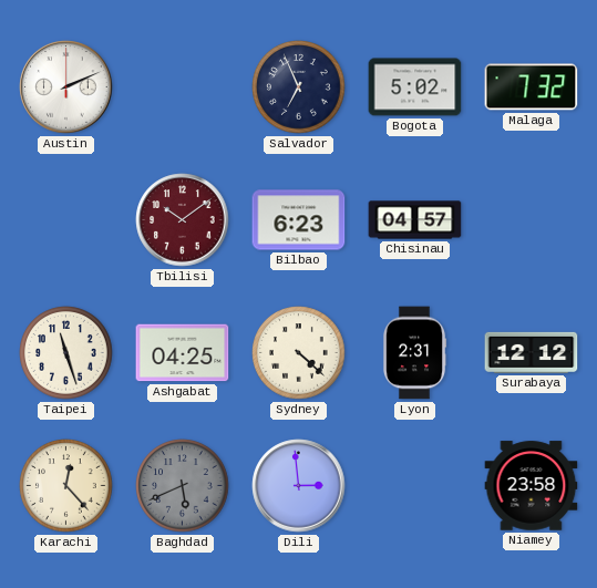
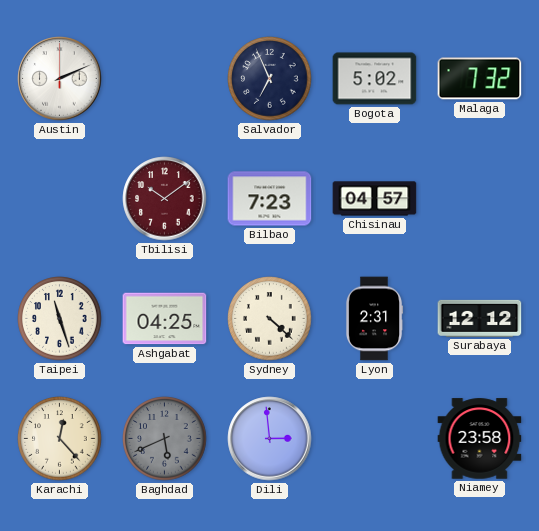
Bilbao: 6:23 -> 7:23 (270, 199)
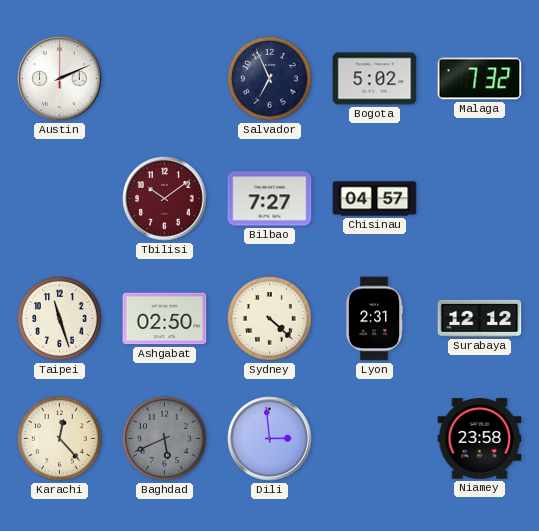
Bilbao: 7:23 -> 7:27 (270, 199)
Ashgabat: 04:25 -> 02:50 (165, 319)
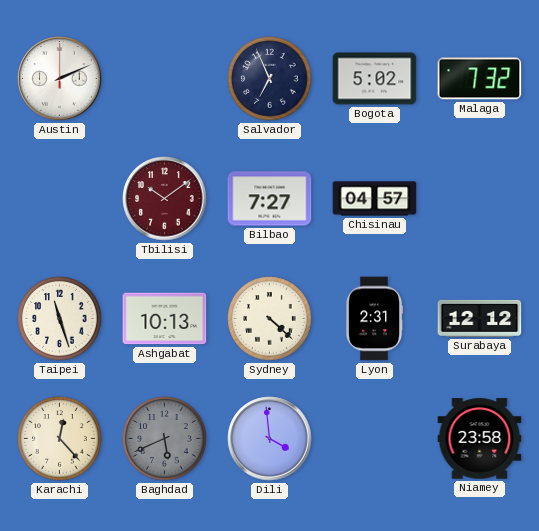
Ashgabat: 02:50 -> 10:13 (165, 319)
Dili: 2:59 -> 3:59 (270, 439)
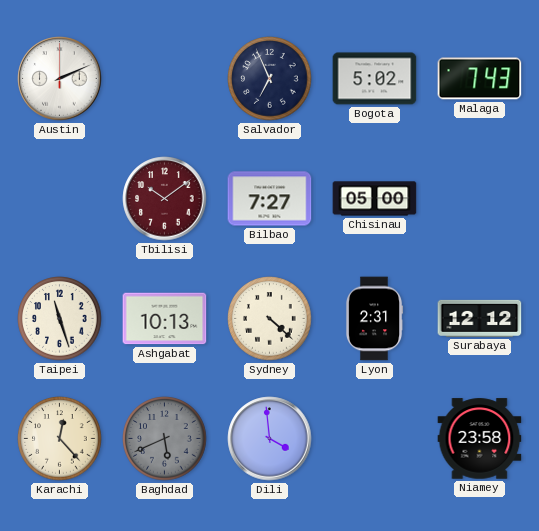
Malaga: 7:32 -> 7:43 (480, 79)
Chisinau: 04:57 -> 05:00 (375, 199)
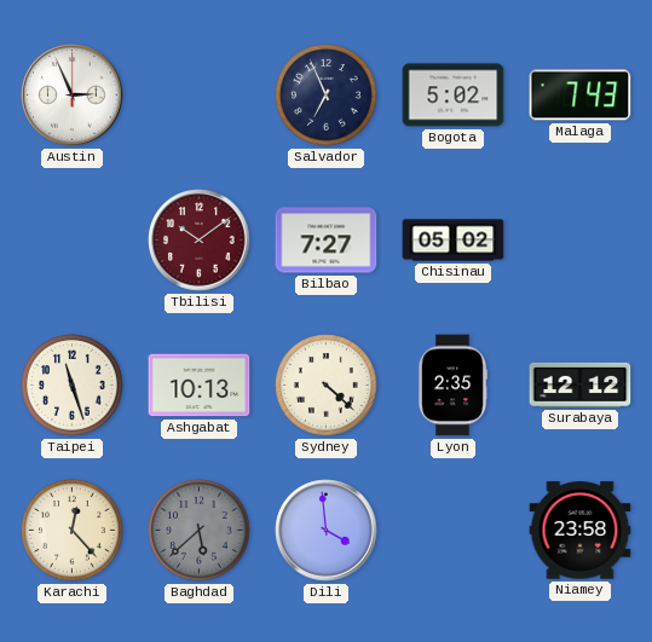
Austin: 2:11 -> 2:56 (73, 96)
Chisinau: 05:00 -> 05:02 (454, 241)
Lyon: 2:31 -> 2:35 (452, 386)
Baghdad: 5:41 -> 5:38 (200, 531)
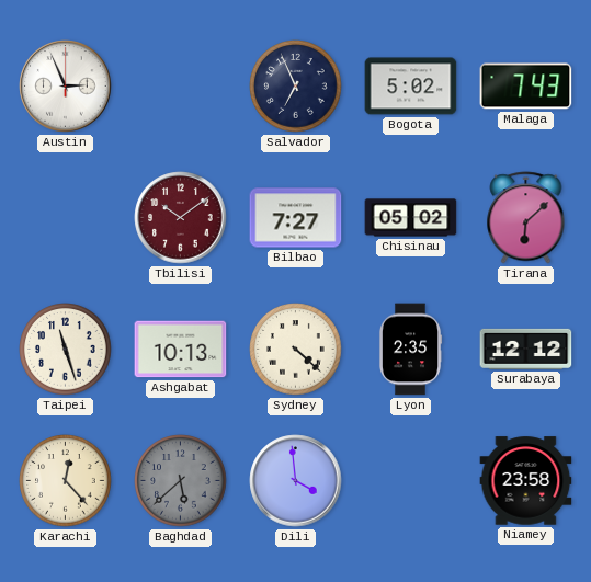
Tirana: none -> 6:08 (526, 218)
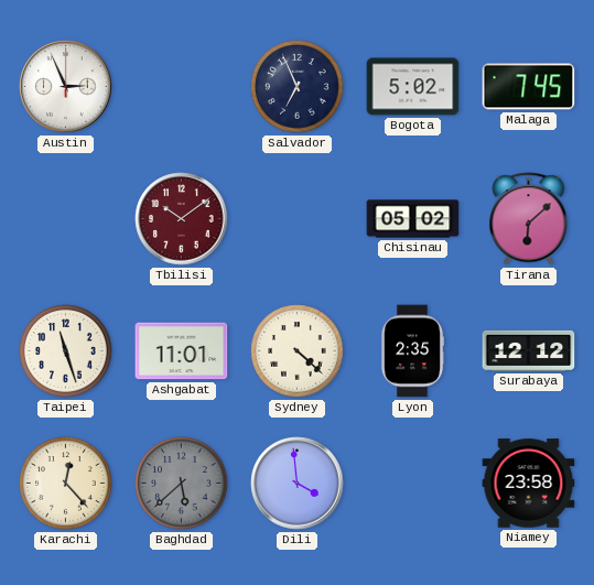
Malaga: 7:43 -> 7:45 (529, 87)
Bilbao: 7:27 -> none (296, 218)
Ashgabat: 10:13 -> 11:01 (182, 351)
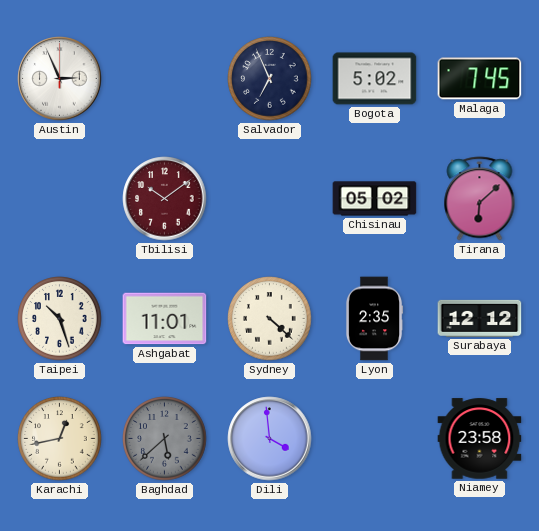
Taipei: 11:27 -> 10:27 (60, 319)
Karachi: 12:23 -> 12:43 (60, 439)
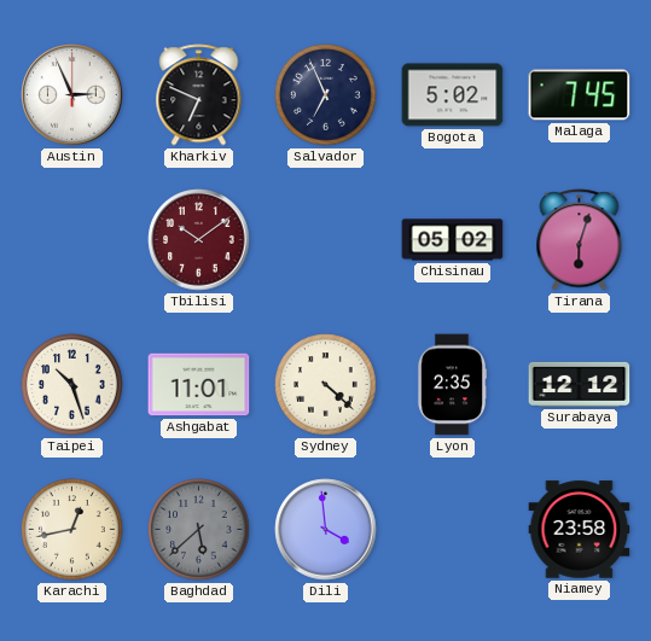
Kharkiv: none -> 6:49 (199, 95)
Tirana: 6:08 -> 6:03 (580, 240)
